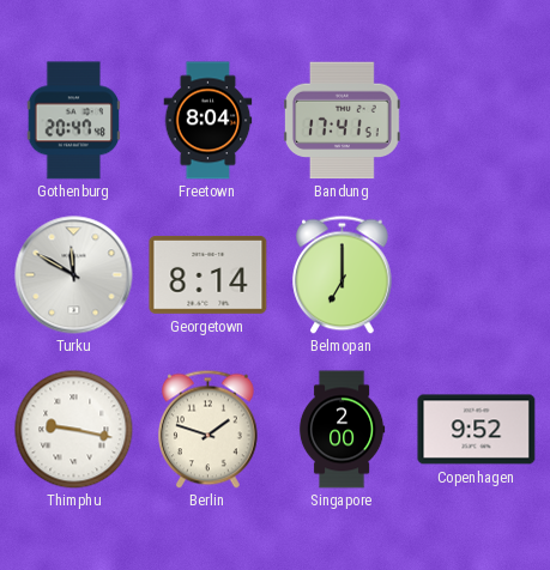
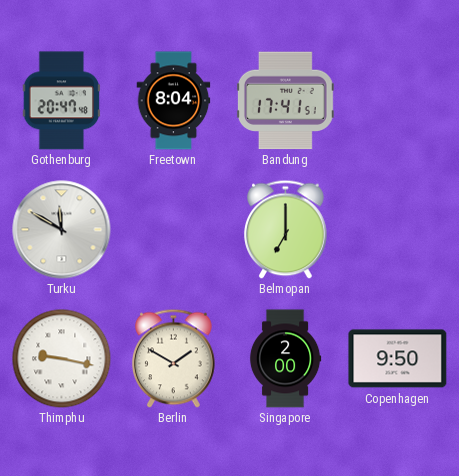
Georgetown: 8:14 -> none (208, 274)
Berlin: 1:48 -> 1:50 (174, 358)
Copenhagen: 9:52 -> 9:50 (398, 359)
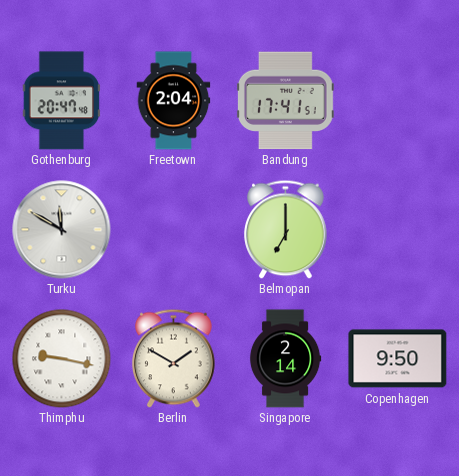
Freetown: 8:04 -> 2:04 (174, 101)
Singapore: 2:00 -> 2:14 (285, 359)
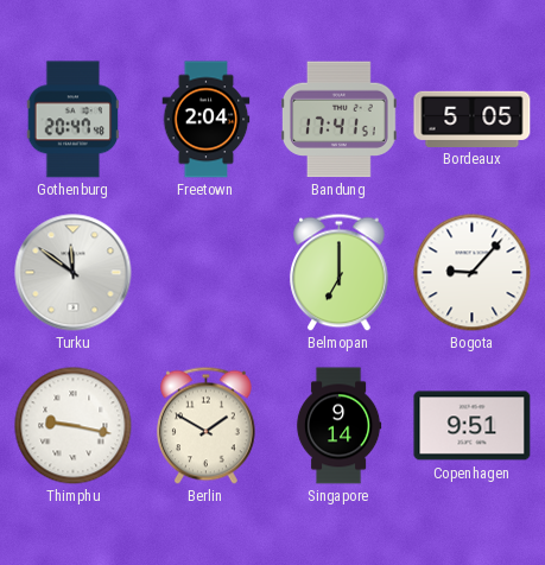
Bordeaux: none -> 5:05 (473, 119)
Turku: 11:50 -> 11:51 (74, 273)
Bogota: none -> 9:07 (473, 273)
Singapore: 2:14 -> 9:14 (338, 426)
Copenhagen: 9:50 -> 9:51 (473, 426)
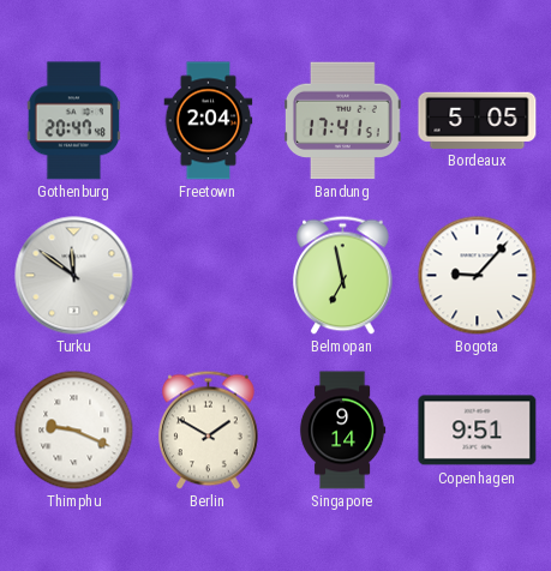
Belmopan: 7:00 -> 6:58 (343, 275)
Thimphu: 9:17 -> 9:19 (74, 431)
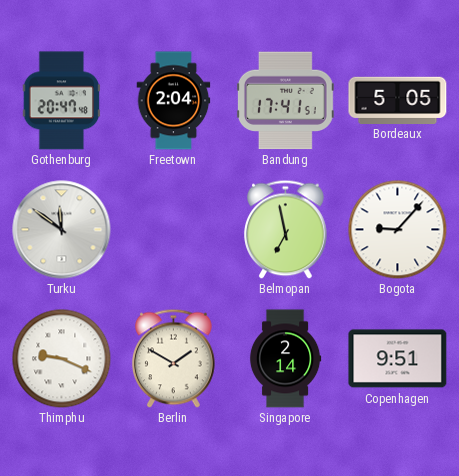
Singapore: 9:14 -> 2:14 (285, 359)
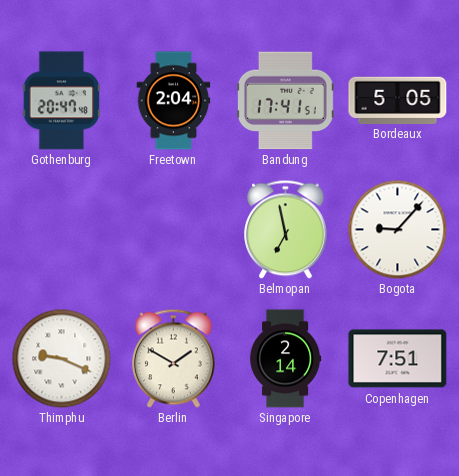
Turku: 11:51 -> none (62, 230)
Copenhagen: 9:51 -> 7:51 (398, 359)
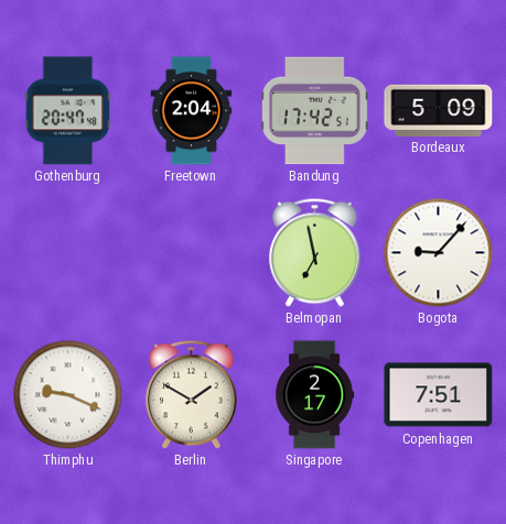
Bandung: 17:41 -> 17:42 (315, 111)
Bordeaux: 5:05 -> 5:09 (439, 110)
Singapore: 2:14 -> 2:17 (314, 395)
